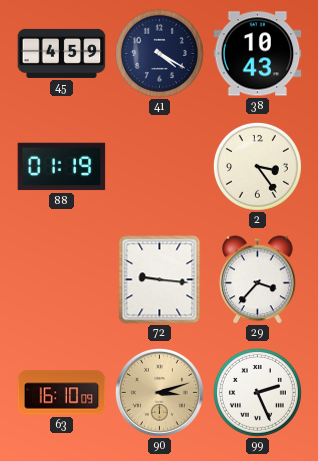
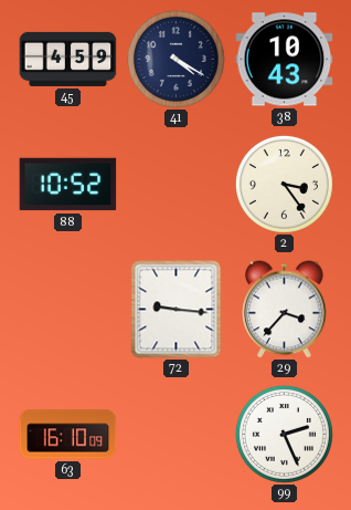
88: 01:19 -> 10:52 (68, 185)
90: 3:12 -> none (159, 392)
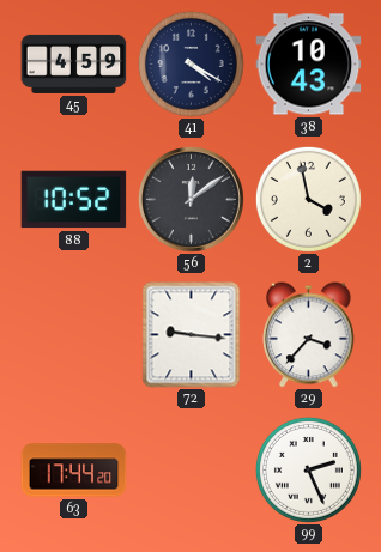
56: none -> 12:09 (190, 199)
2: 3:24 -> 3:58 (308, 199)
63: 16:10 -> 17:44 (74, 471)
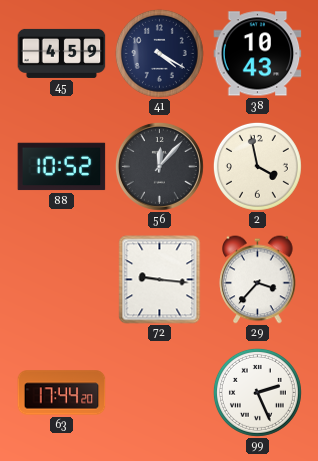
56: 12:09 -> 12:07 (159, 166)
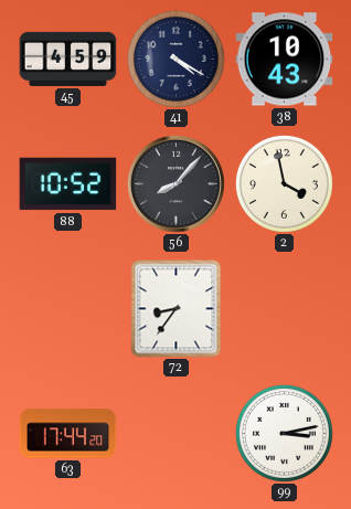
56: 12:07 -> 8:07 (175, 183)
72: 9:16 -> 8:36 (177, 309)
29: 3:37 -> none (258, 280)
99: 2:26 -> 3:13 (284, 433)
